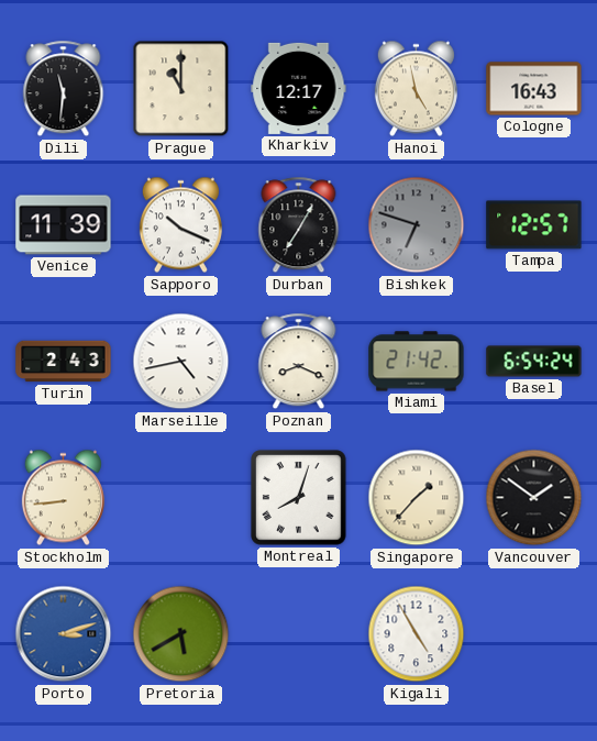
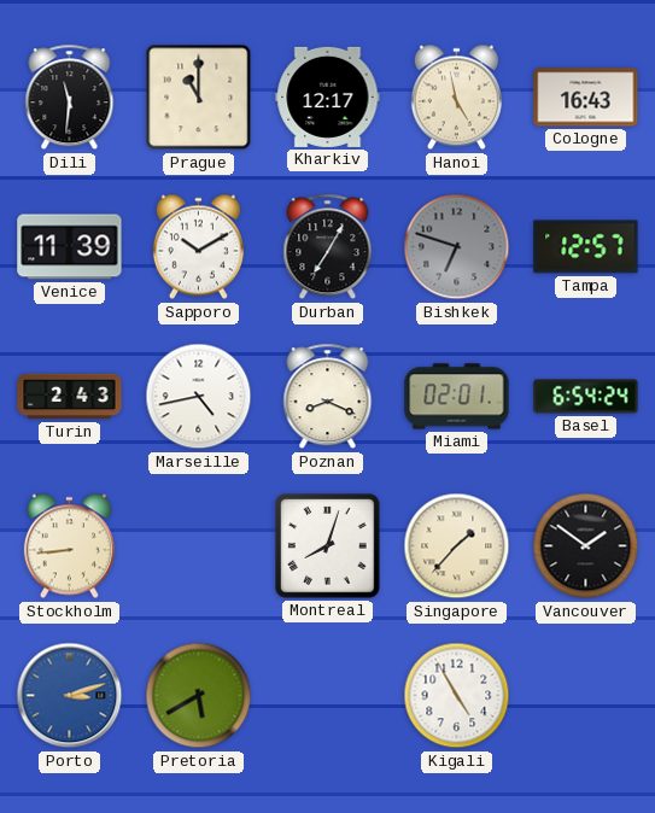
Sapporo: 10:19 -> 10:10 (198, 247)
Miami: 21:42 -> 02:01 (457, 397)
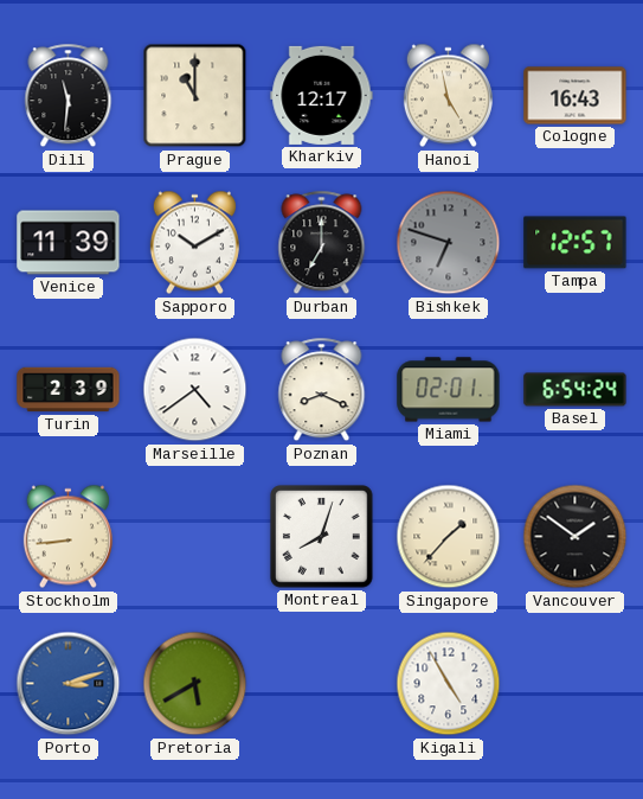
Durban: 7:05 -> 7:00 (322, 243)
Turin: 2:43 -> 2:39 (69, 390)
Marseille: 4:43 -> 4:39 (195, 390)
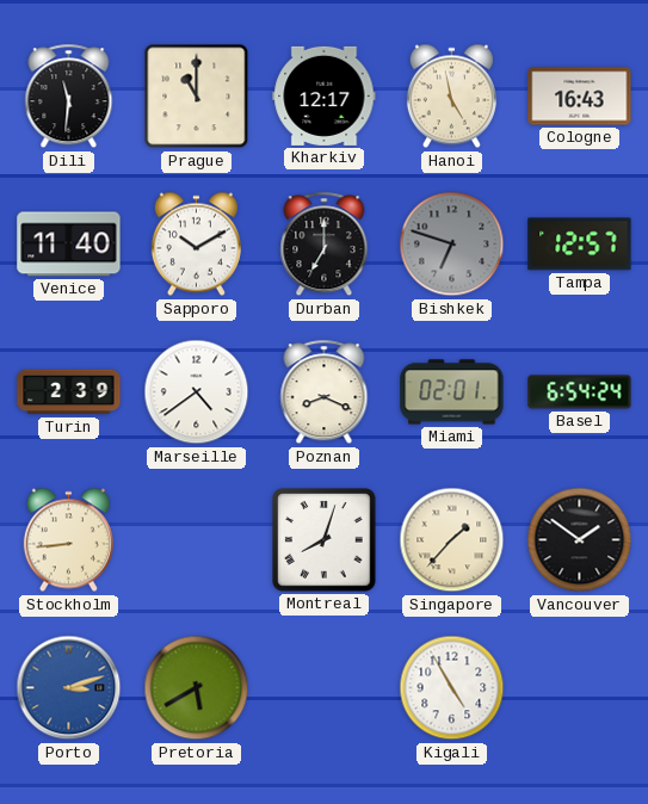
Venice: 11:39 -> 11:40 (69, 245)
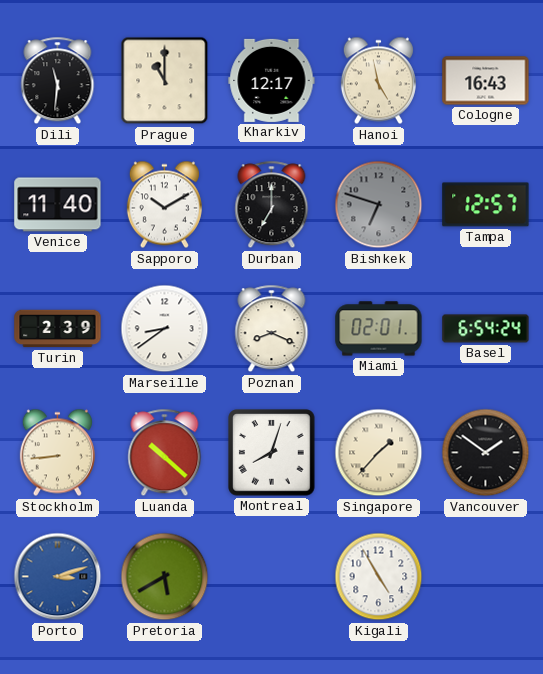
Marseille: 4:39 -> 8:39 (165, 329)
Luanda: none -> 10:22 (165, 453)
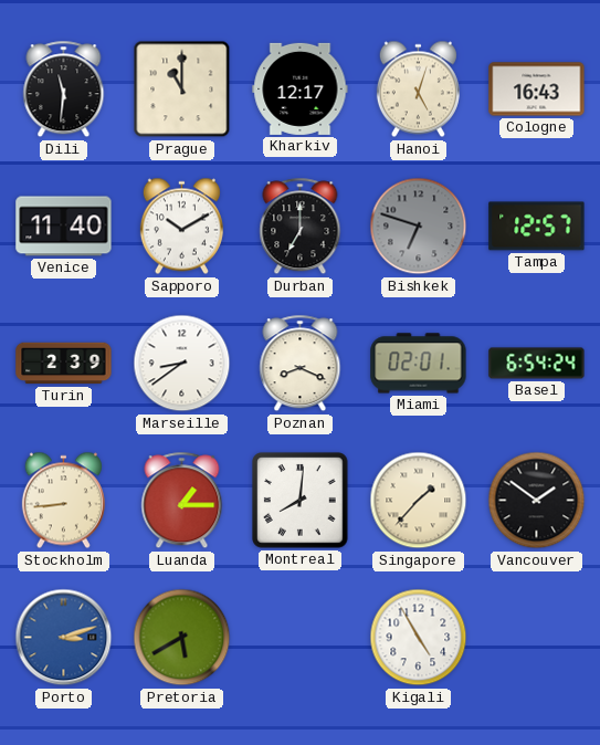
Hanoi: 4:58 -> 5:03 (418, 90)
Luanda: 10:22 -> 1:15 (182, 501)
Montreal: 8:03 -> 8:01 (301, 501)
